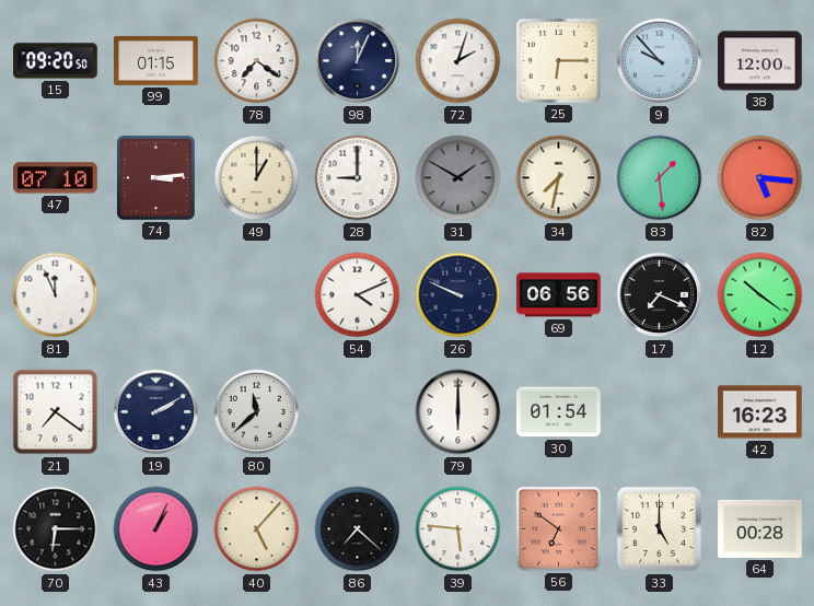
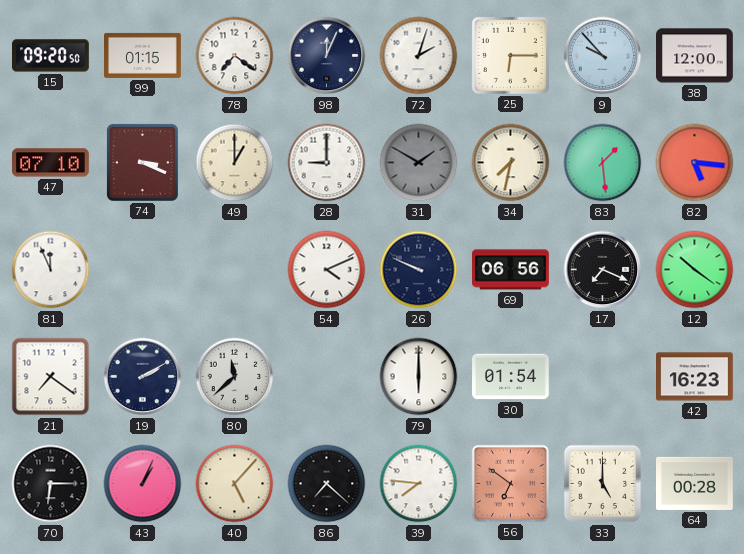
74: 3:14 -> 3:19 (142, 162)
39: 5:46 -> 7:46 (419, 484)
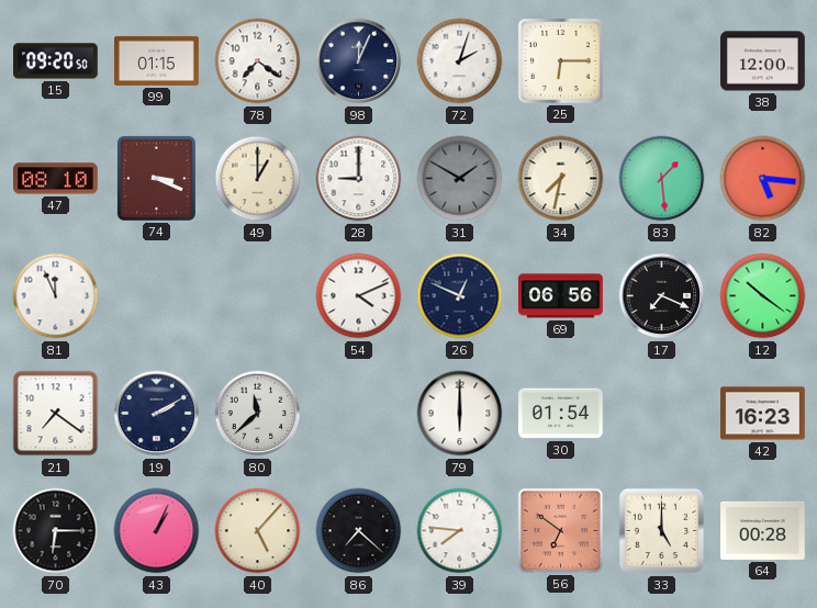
9: 9:53 -> none (603, 56)
47: 07:10 -> 08:10 (56, 179)
26: 9:49 -> 12:49 (460, 296)
